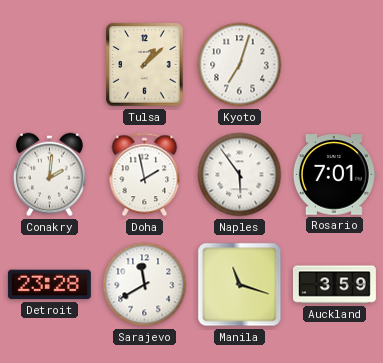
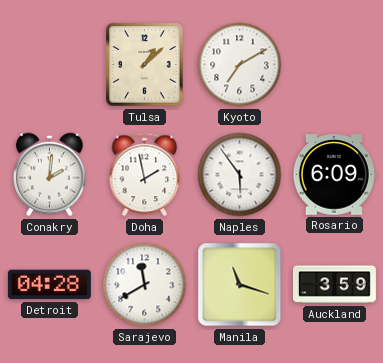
Kyoto: 7:03 -> 7:10 (240, 65)
Rosario: 7:01 -> 6:09 (334, 175)
Detroit: 23:28 -> 04:28 (49, 285)
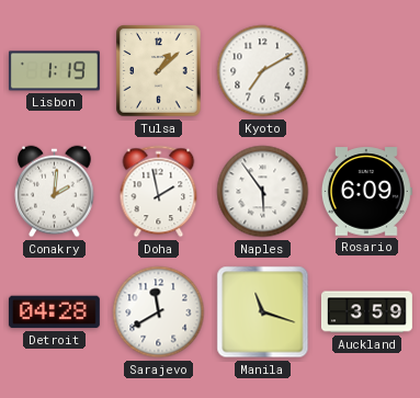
Lisbon: none -> 1:19 (54, 71)
